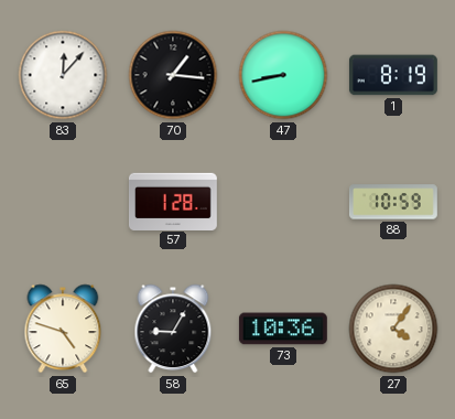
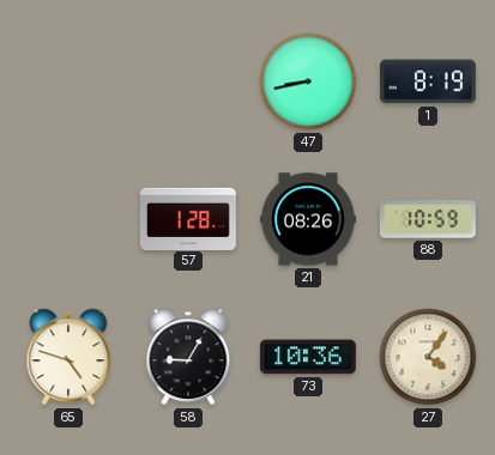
83: 12:07 -> none (63, 75)
70: 1:16 -> none (173, 75)
21: none -> 08:26 (308, 219)
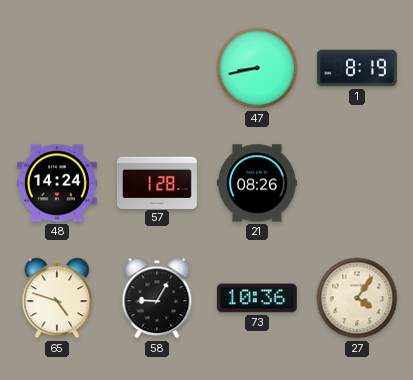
48: none -> 14:24 (57, 183)
88: 10:59 -> none (428, 219)
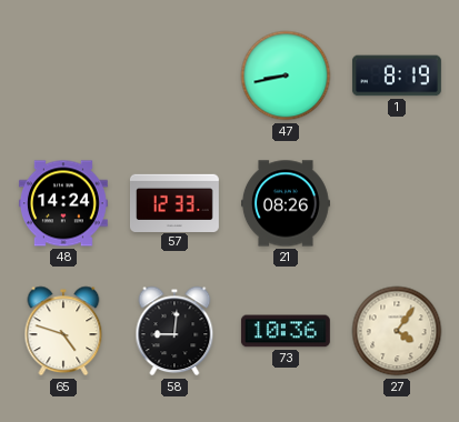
57: 1:28 -> 12:33 (174, 202)
58: 9:05 -> 9:01 (174, 331)
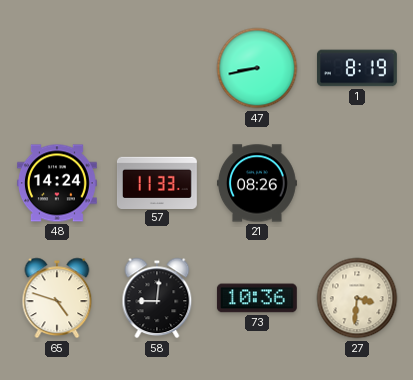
57: 12:33 -> 11:33 (157, 182)
27: 4:06 -> 3:31 (357, 298)
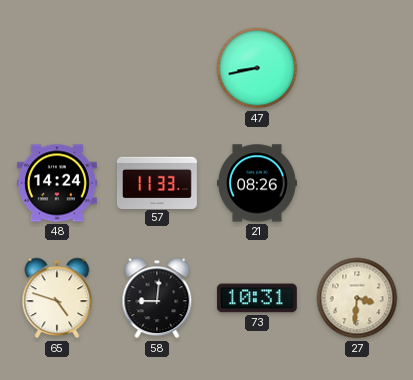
1: 8:19 -> none (357, 68)
73: 10:36 -> 10:31 (257, 298)
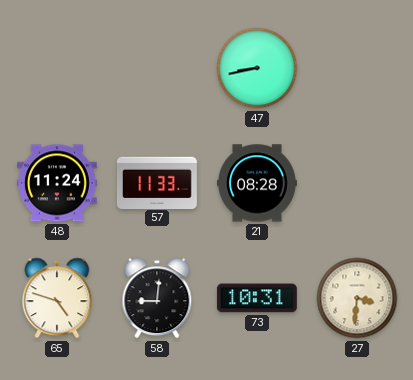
48: 14:24 -> 11:24 (57, 183)
21: 08:26 -> 08:28 (257, 183)
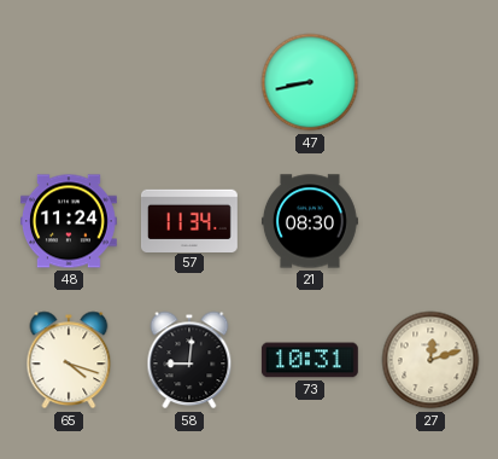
57: 11:33 -> 11:34 (189, 220)
21: 08:28 -> 08:30 (310, 221)
65: 4:48 -> 4:18 (69, 360)
27: 3:31 -> 12:12 (430, 360)
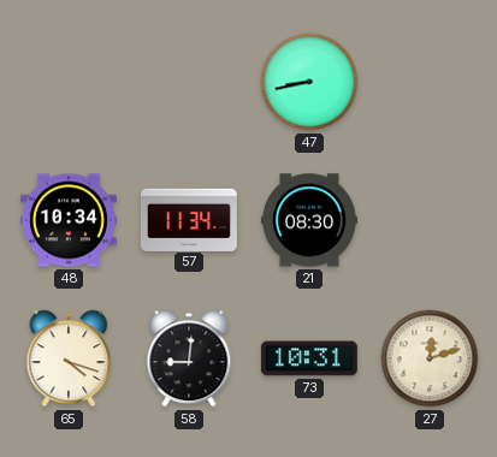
48: 11:24 -> 10:34 (69, 220)
